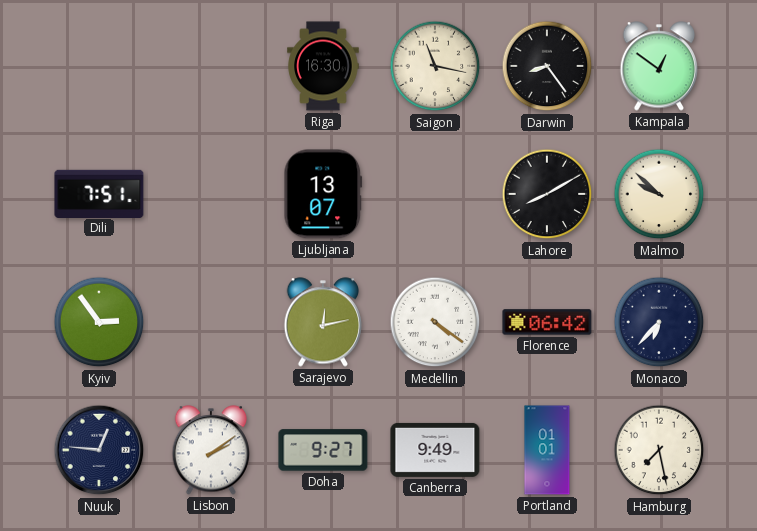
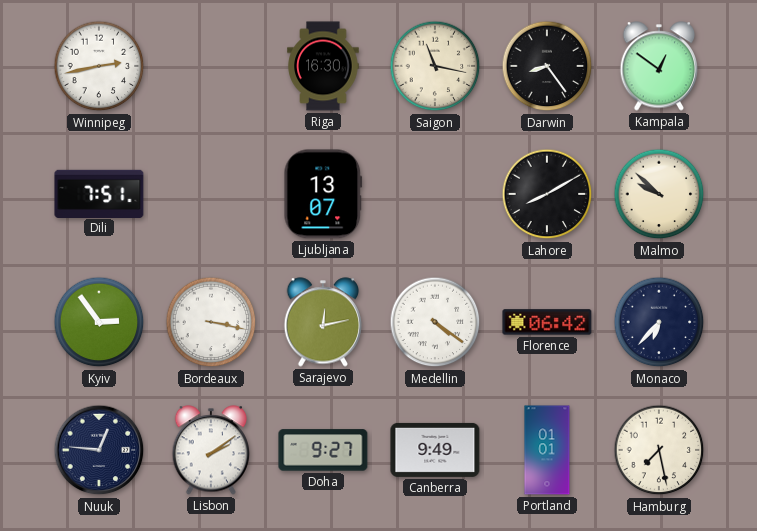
Winnipeg: none -> 2:43 (99, 66)
Bordeaux: none -> 3:17 (211, 322)
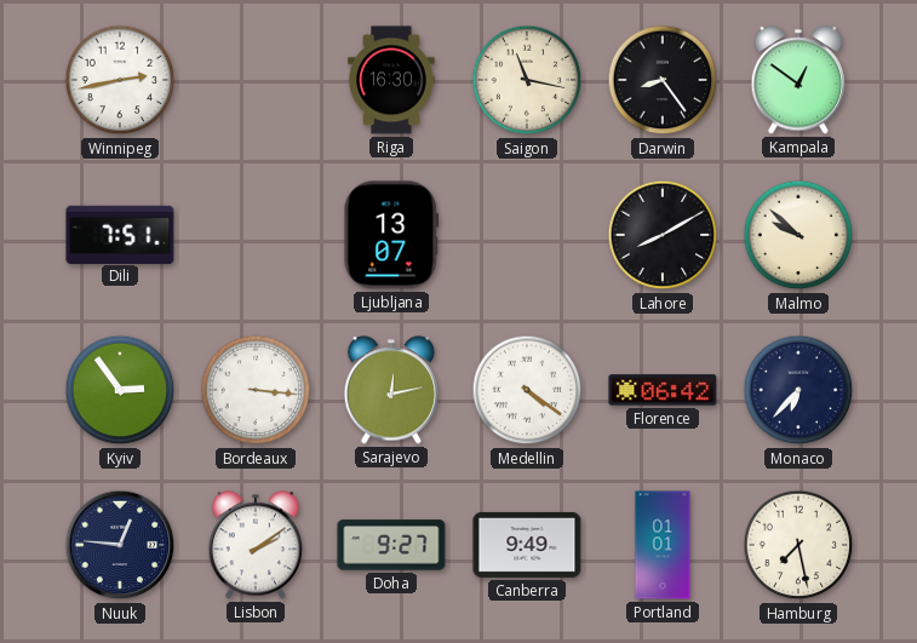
Bordeaux: 3:17 -> 3:16 (256, 390)
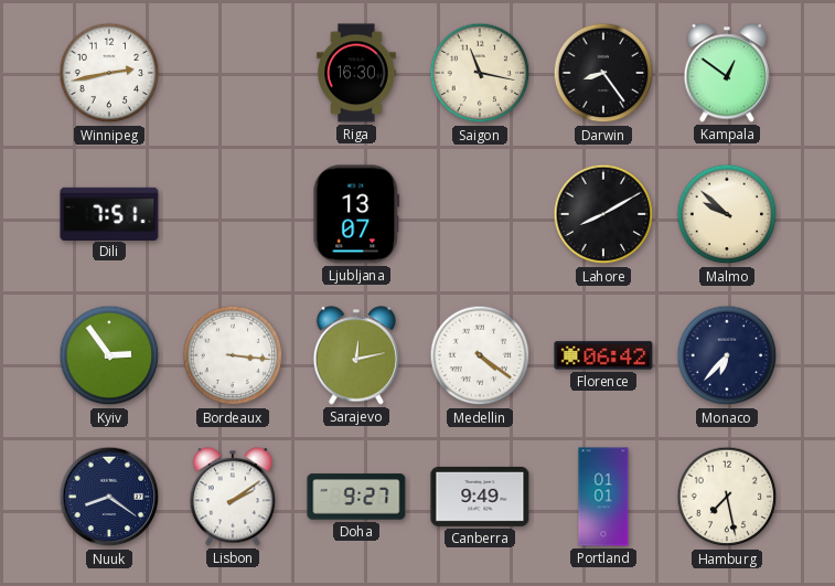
Nuuk: 12:46 -> 8:21 (109, 497)
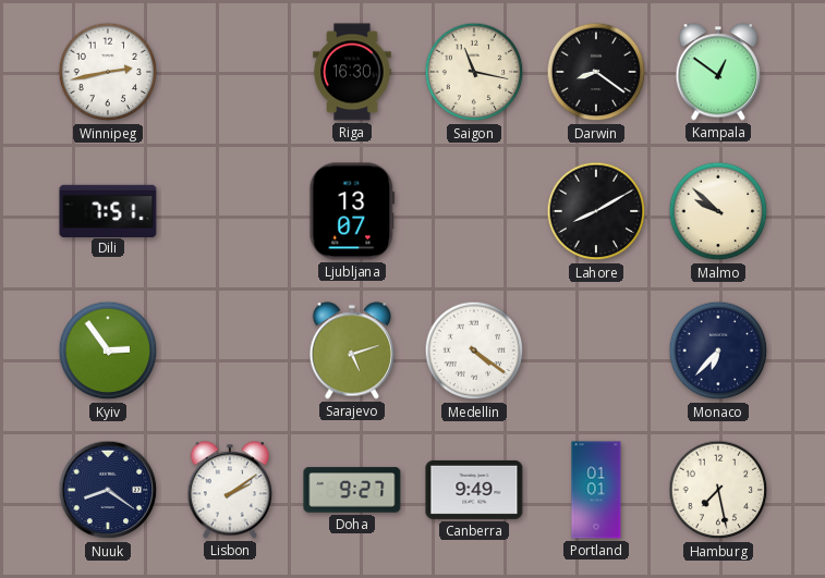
Darwin: 8:24 -> 8:21 (596, 72)
Bordeaux: 3:16 -> none (233, 355)
Sarajevo: 12:13 -> 5:12 (352, 351)
Florence: 06:42 -> none (603, 355)
